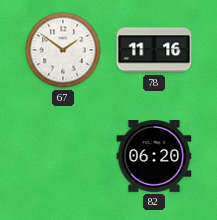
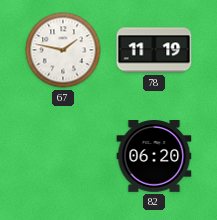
67: 1:51 -> 1:47 (63, 50)
78: 11:16 -> 11:19 (154, 50)
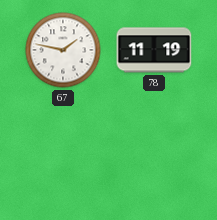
82: 06:20 -> none (154, 157)
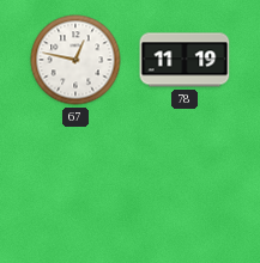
67: 1:47 -> 12:47 (75, 60)
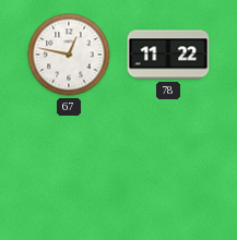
78: 11:19 -> 11:22 (168, 55)
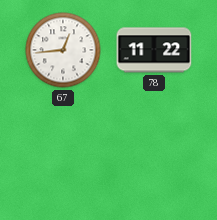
67: 12:47 -> 12:44 (63, 50)
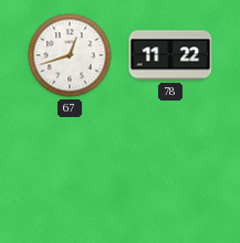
67: 12:44 -> 12:42 (70, 55)
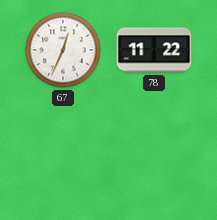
67: 12:42 -> 12:34 (63, 50)
